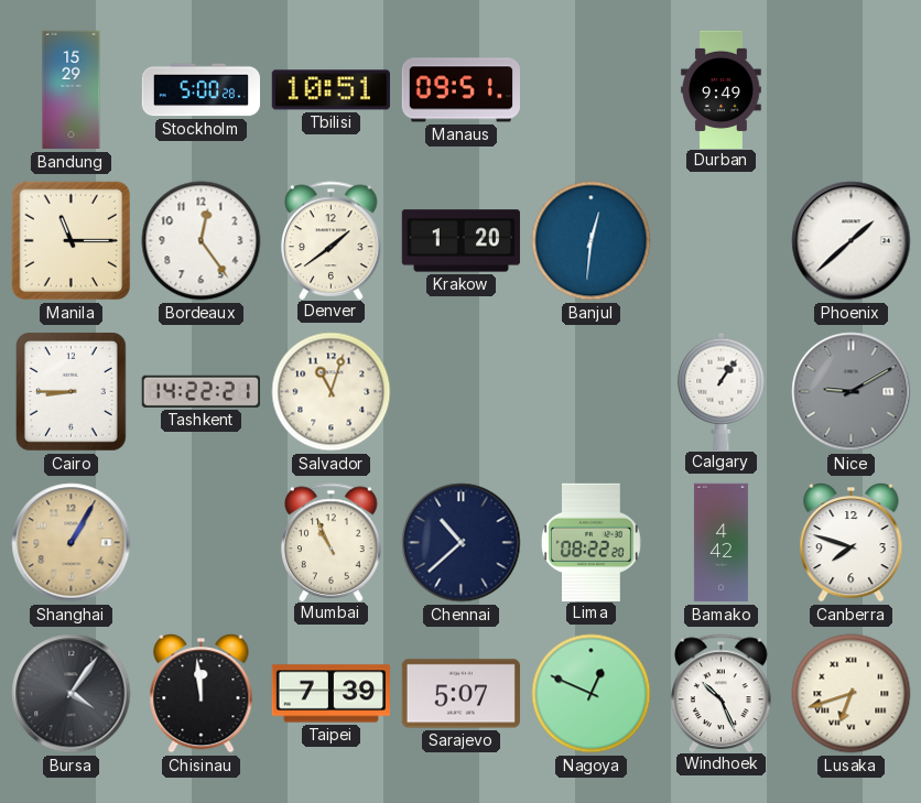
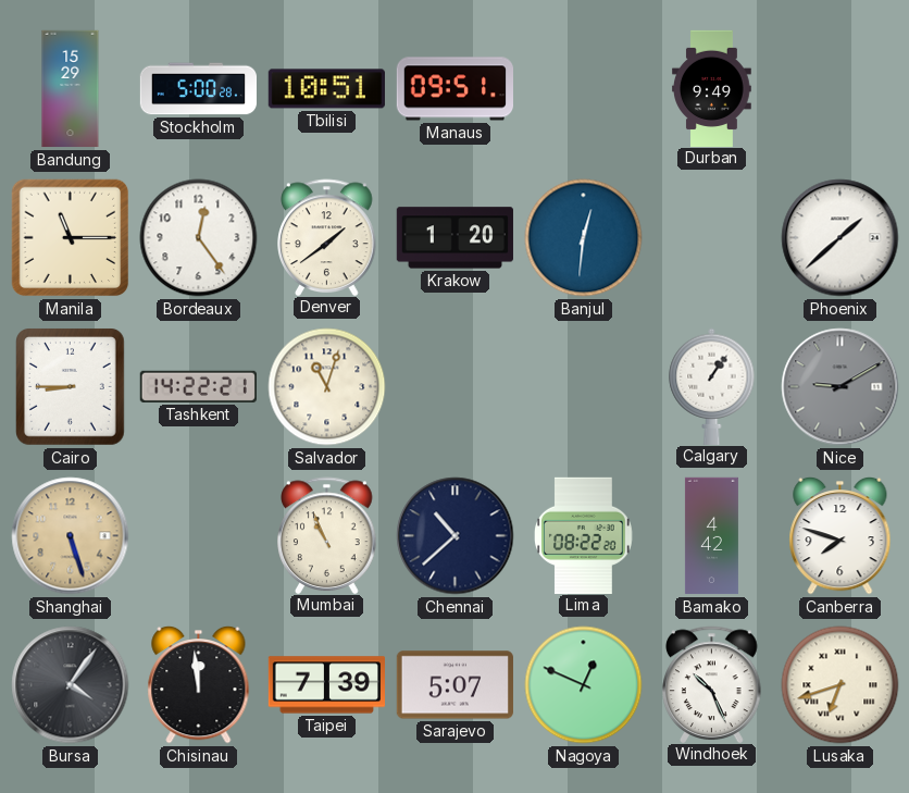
Shanghai: 1:05 -> 5:27 (71, 536)
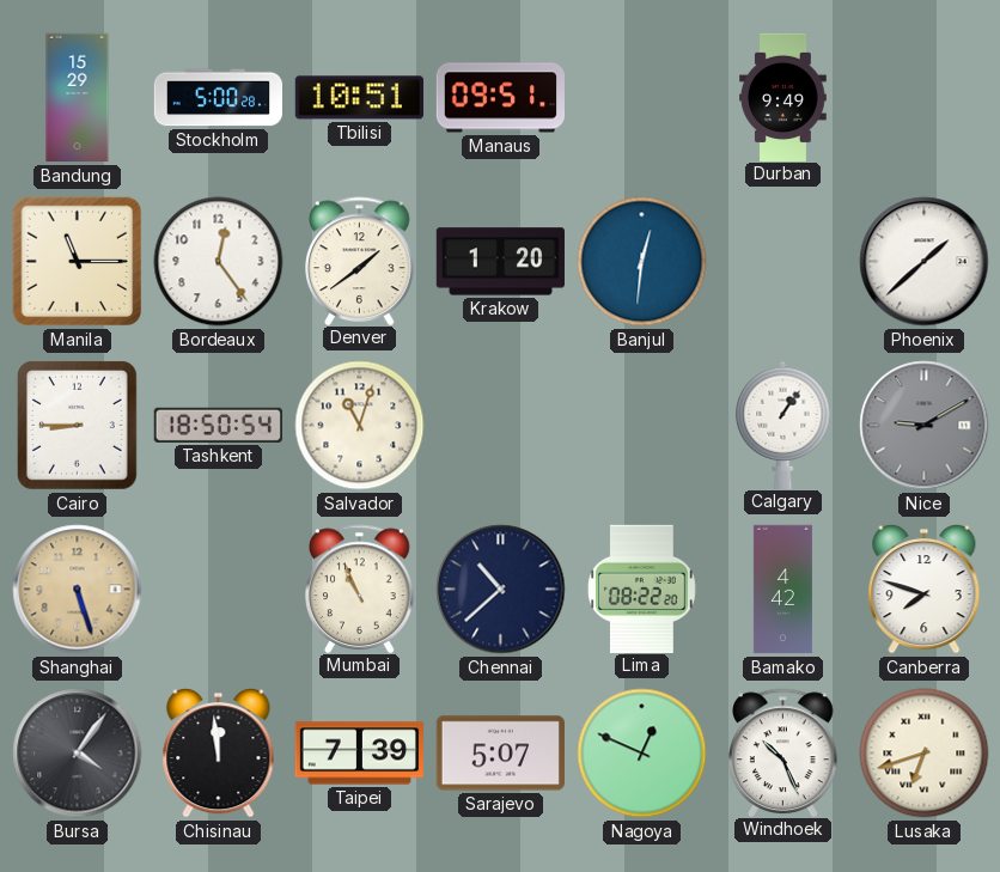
Tashkent: 14:22 -> 18:50 (218, 425)
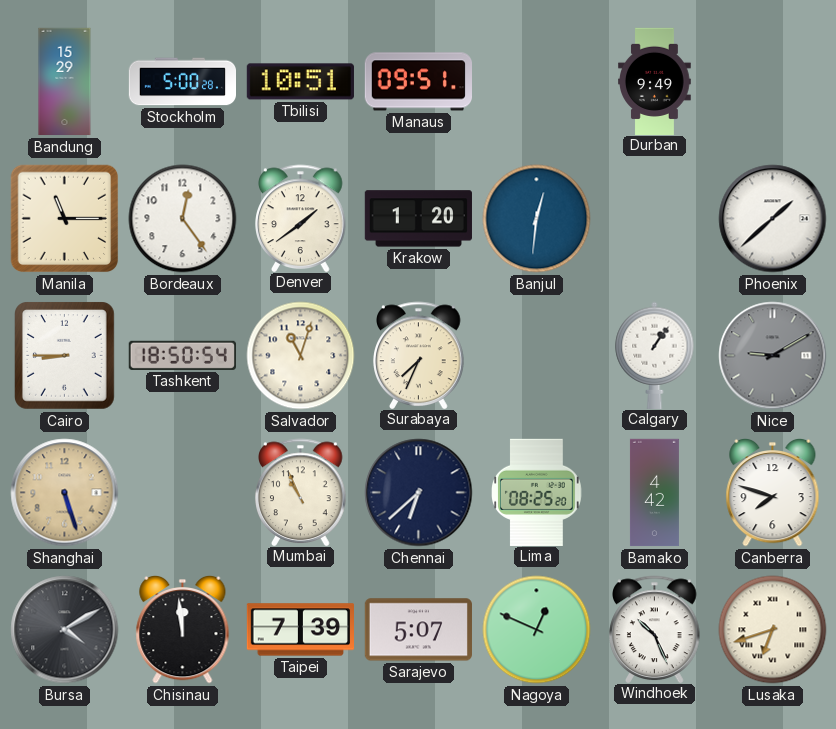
Surabaya: none -> 7:34 (419, 355)
Chennai: 10:38 -> 6:38 (419, 493)
Lima: 08:22 -> 08:25 (537, 492)
Bursa: 4:06 -> 4:10 (65, 630)
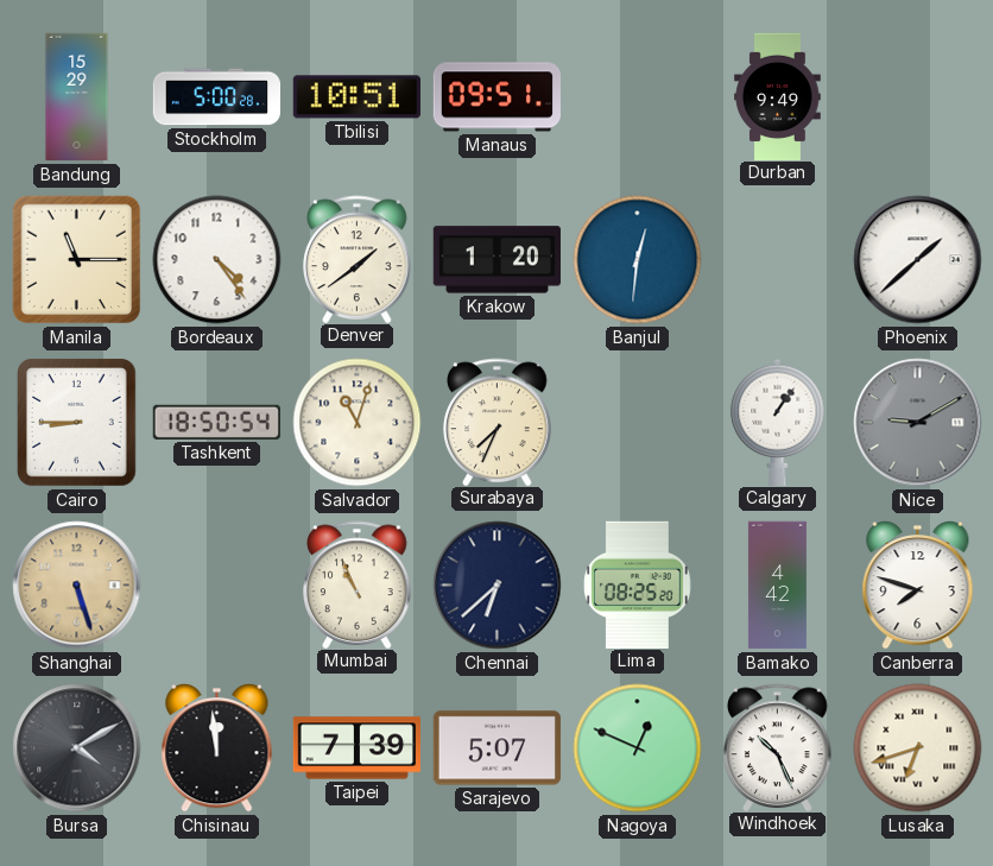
Bordeaux: 12:24 -> 4:24 (217, 260)
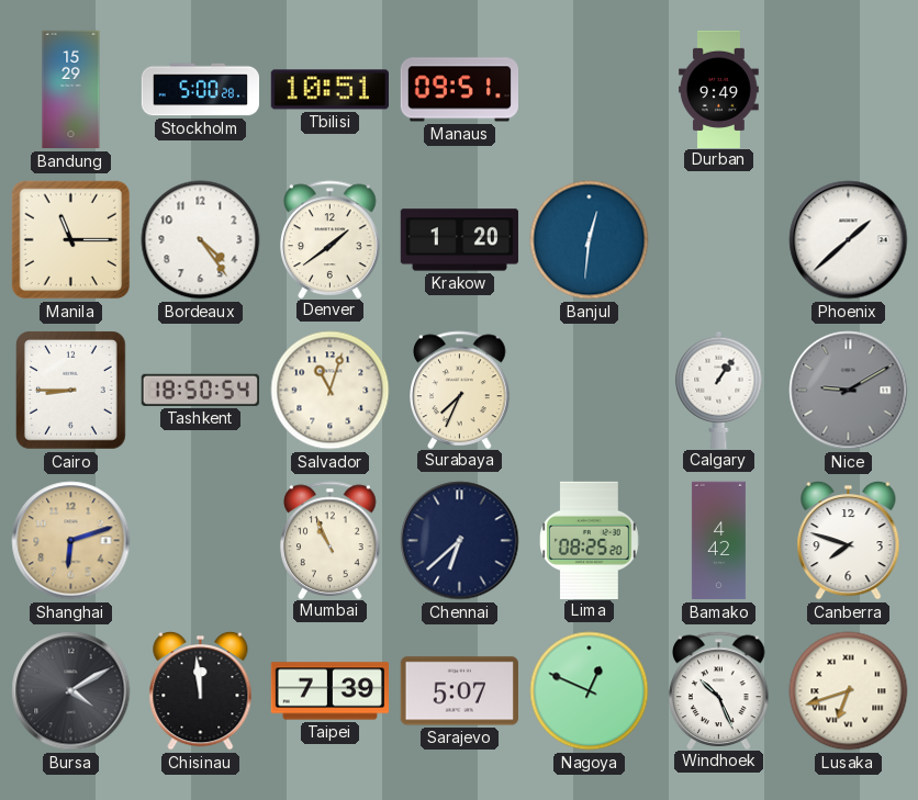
Shanghai: 5:27 -> 6:12 (71, 541)
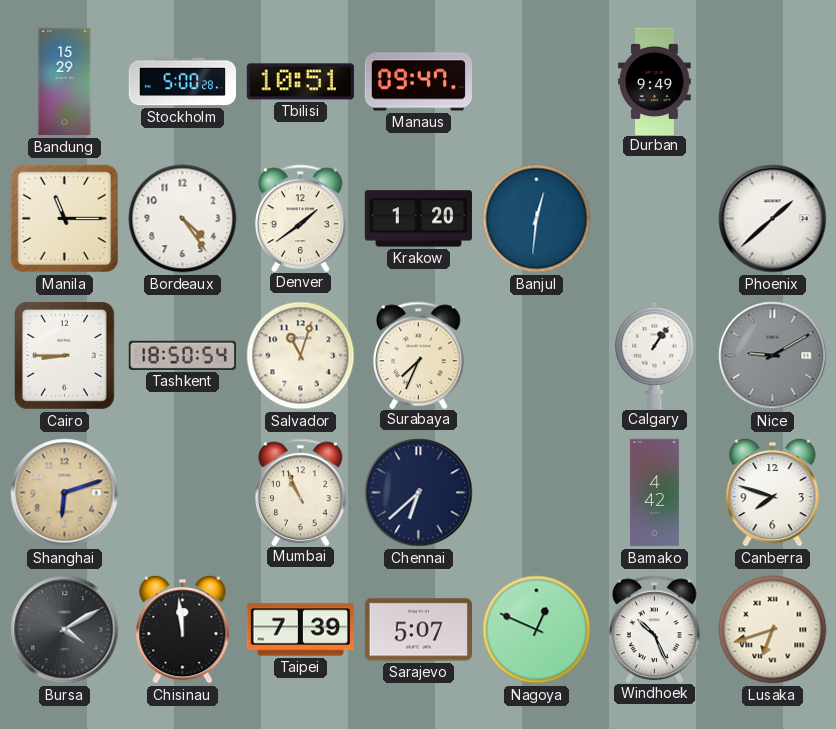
Manaus: 09:51 -> 09:47 (418, 82)
Lima: 08:25 -> none (590, 540)
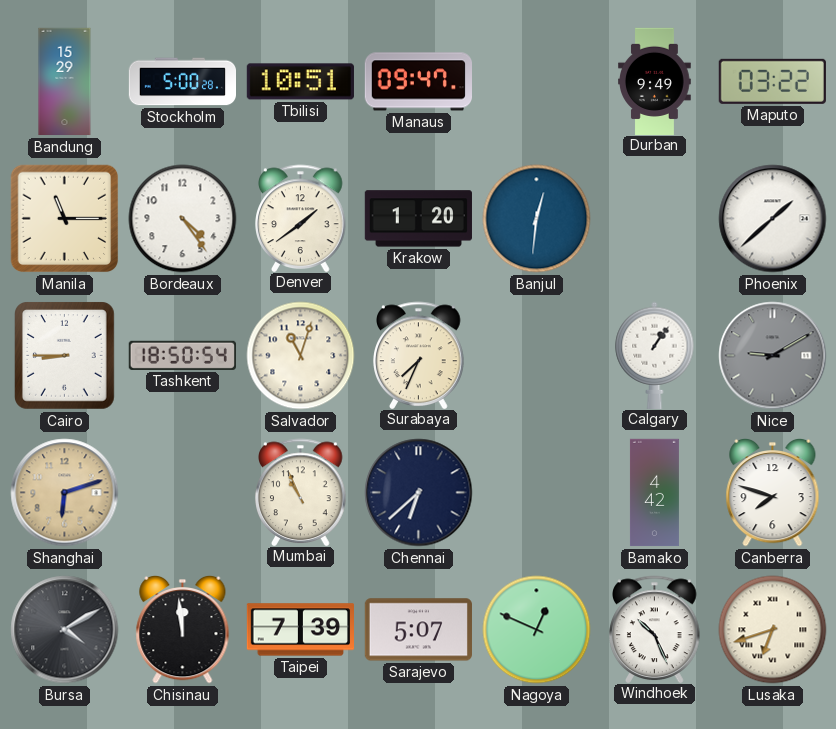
Maputo: none -> 03:22 (772, 81)
